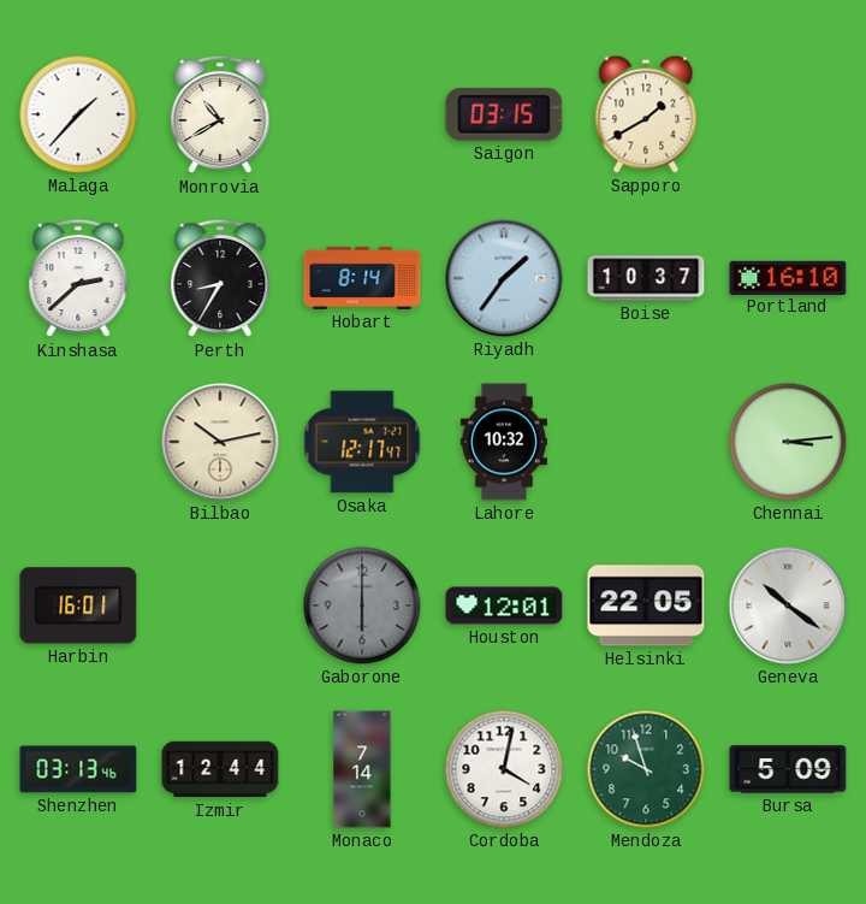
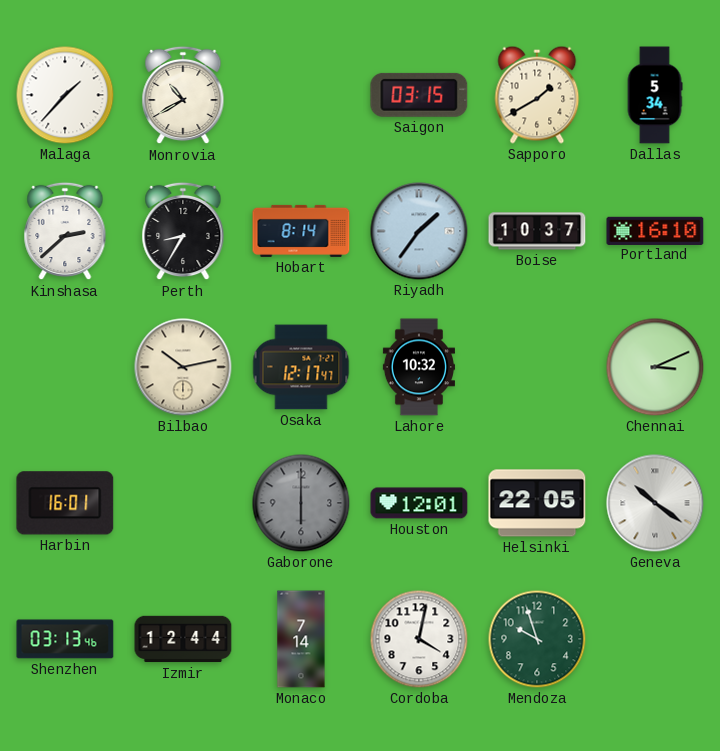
Dallas: none -> 5:34 (655, 95)
Chennai: 3:14 -> 3:11 (655, 367)
Bursa: 5:09 -> none (788, 769)
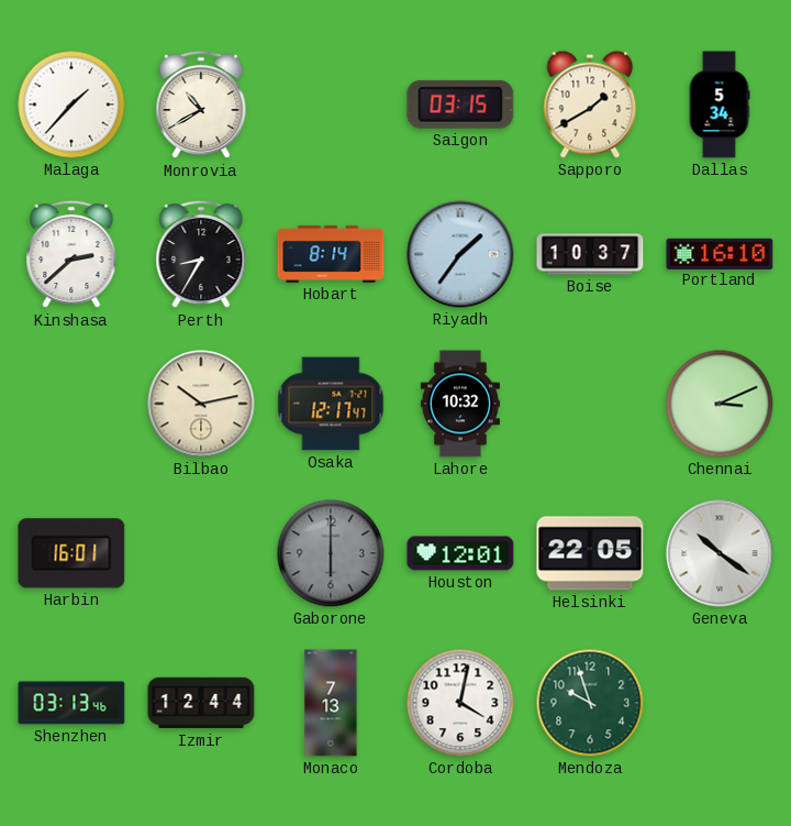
Monaco: 7:14 -> 7:13 (331, 703)
